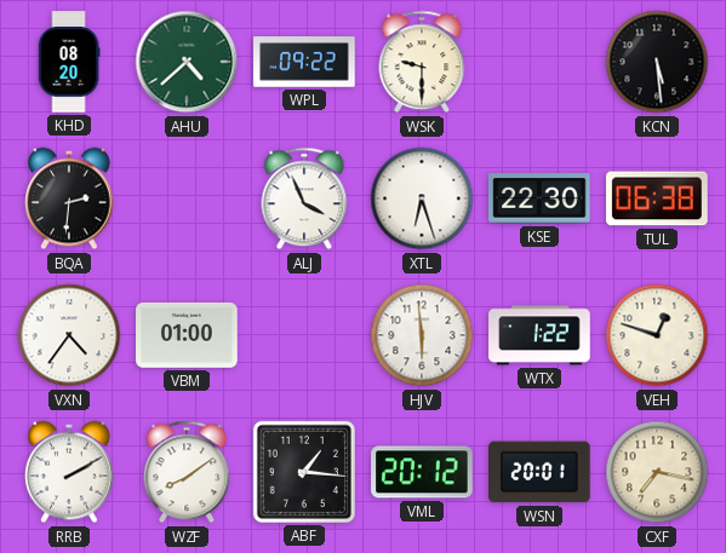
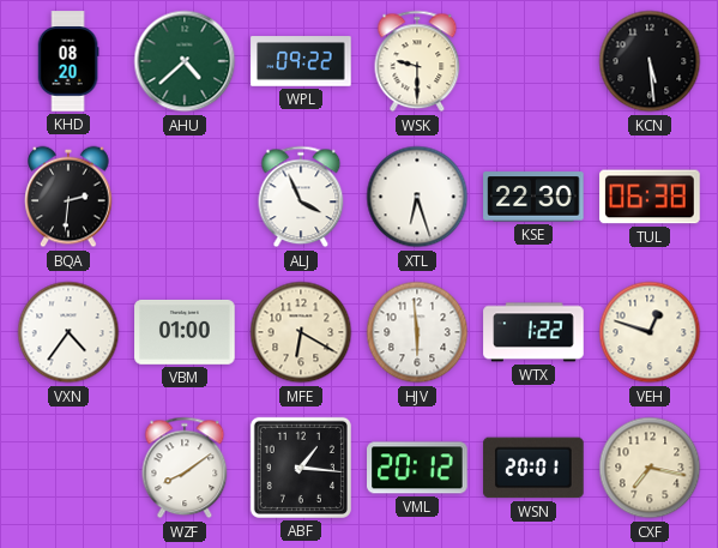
MFE: none -> 6:20 (301, 332)
RRB: 2:10 -> none (69, 472)
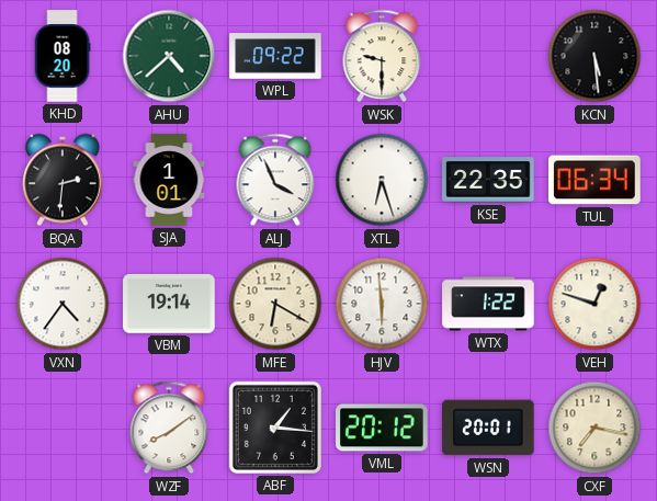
SJA: none -> 1:01 (169, 180)
KSE: 22:30 -> 22:35 (488, 180)
TUL: 06:38 -> 06:34 (594, 180)
VBM: 01:00 -> 19:14 (169, 304)
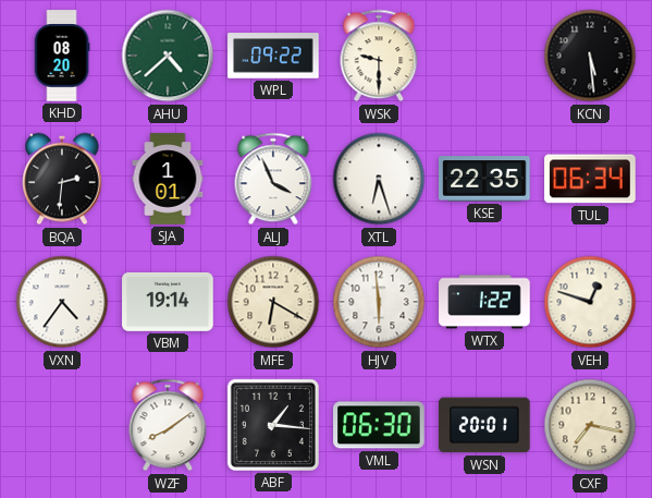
VML: 20:12 -> 06:30 (379, 425)
